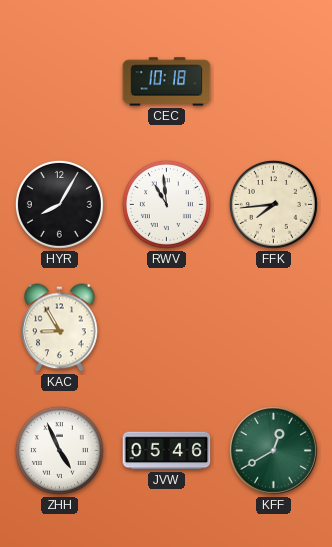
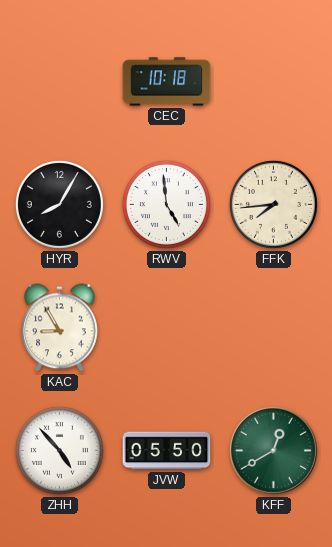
RWV: 10:59 -> 4:59 (166, 204)
ZHH: 4:56 -> 4:53 (59, 450)
JVW: 05:46 -> 05:50 (167, 451)
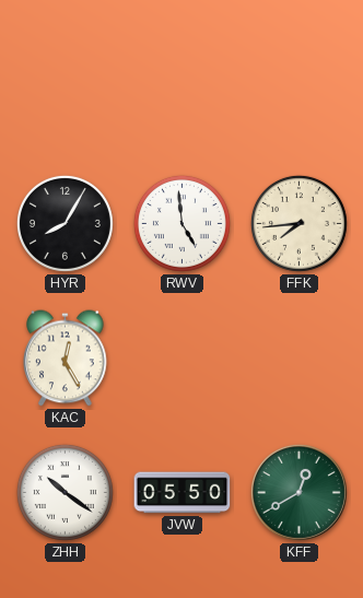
CEC: 10:18 -> none (167, 82)
KAC: 8:55 -> 12:25 (66, 359)
ZHH: 4:53 -> 10:21 (65, 492)
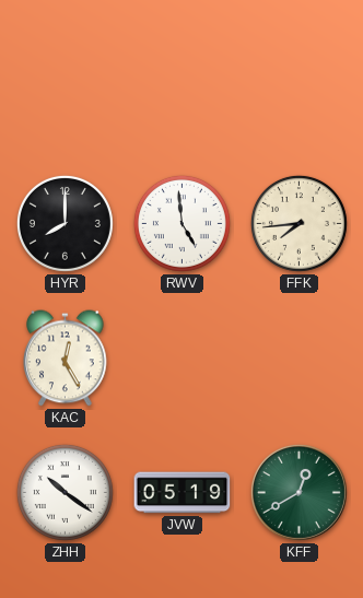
HYR: 8:05 -> 8:00 (65, 223)
JVW: 05:50 -> 05:19 (183, 493)
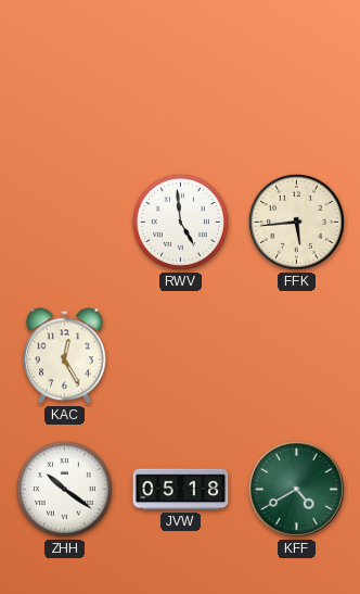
HYR: 8:00 -> none (65, 223)
FFK: 7:44 -> 5:44 (296, 222)
JVW: 05:19 -> 05:18 (181, 490)
KFF: 12:40 -> 4:40 (296, 489)
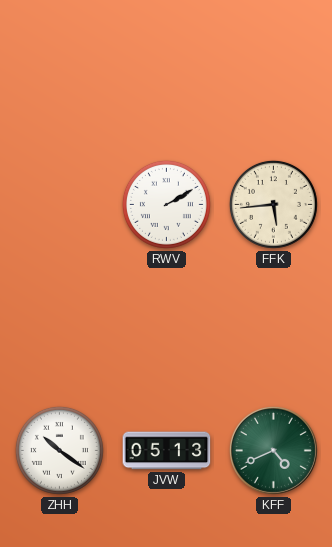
RWV: 4:59 -> 2:10 (166, 204)
KAC: 12:25 -> none (65, 356)
JVW: 05:18 -> 05:13 (167, 451)
KFF: 4:40 -> 4:41 (273, 450)
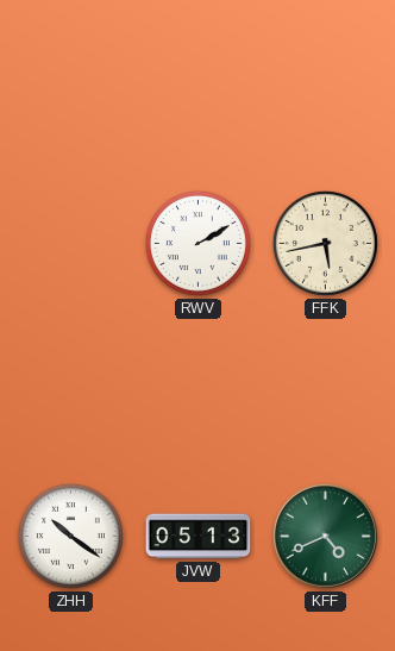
FFK: 5:44 -> 5:43 (325, 243)
